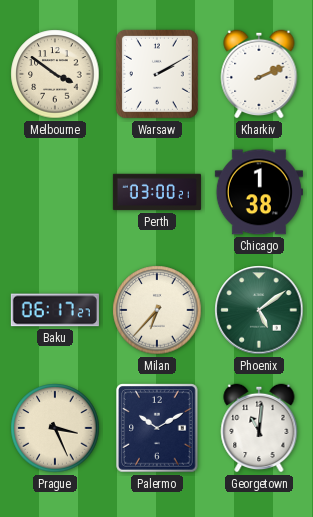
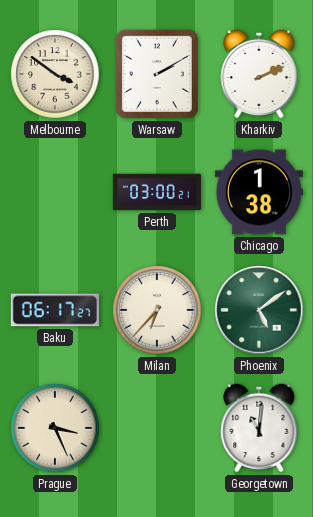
Palermo: 10:10 -> none (157, 428)
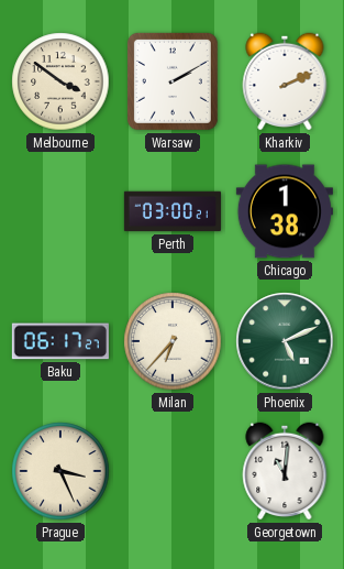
Phoenix: 5:09 -> 5:11 (285, 341)
